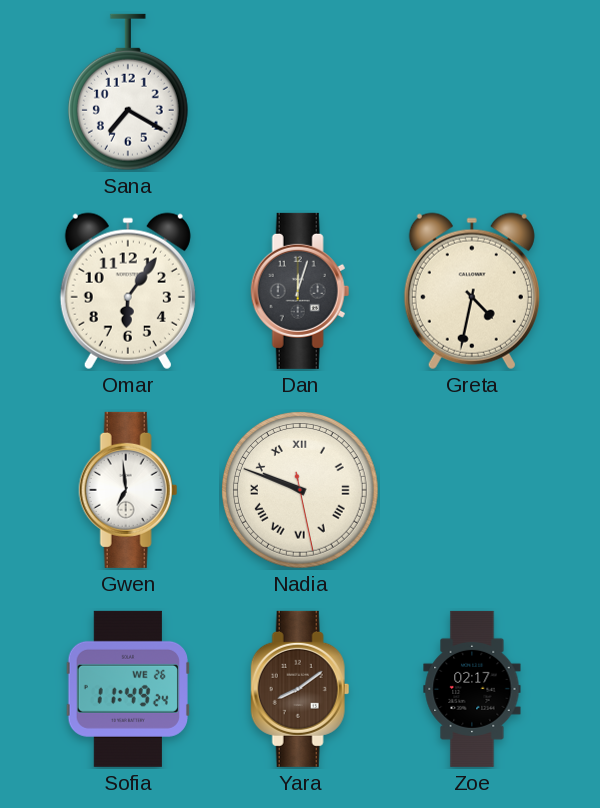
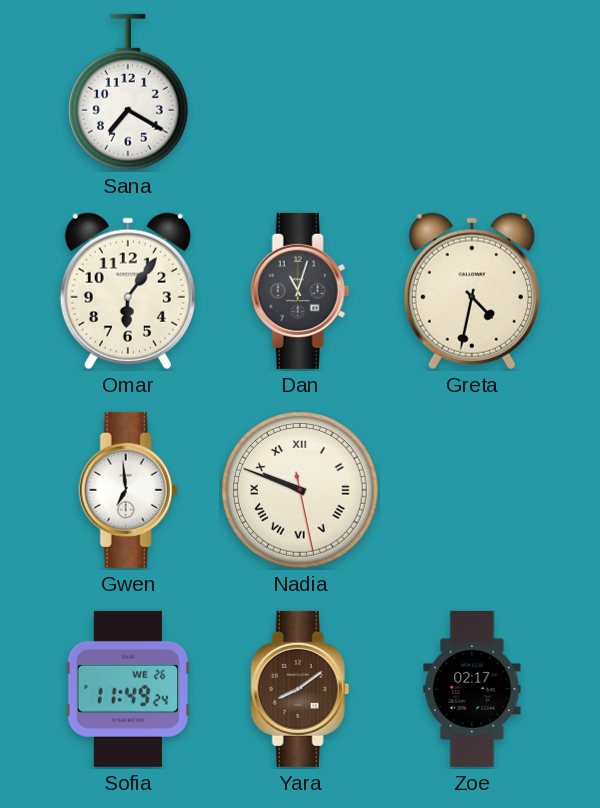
Dan: 12:03 -> 11:03 (300, 291)
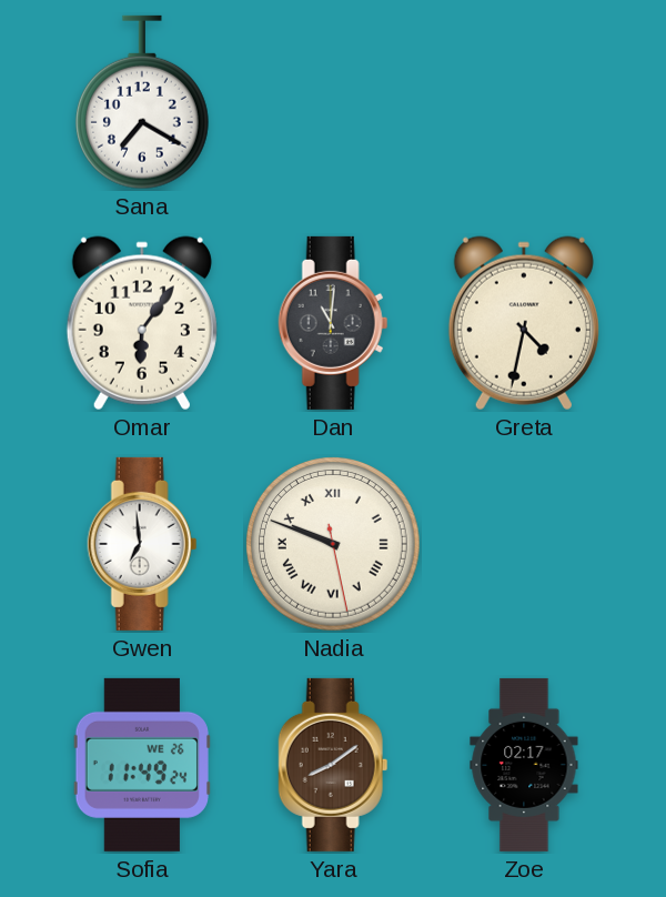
Dan: 11:03 -> 11:01 (333, 323)
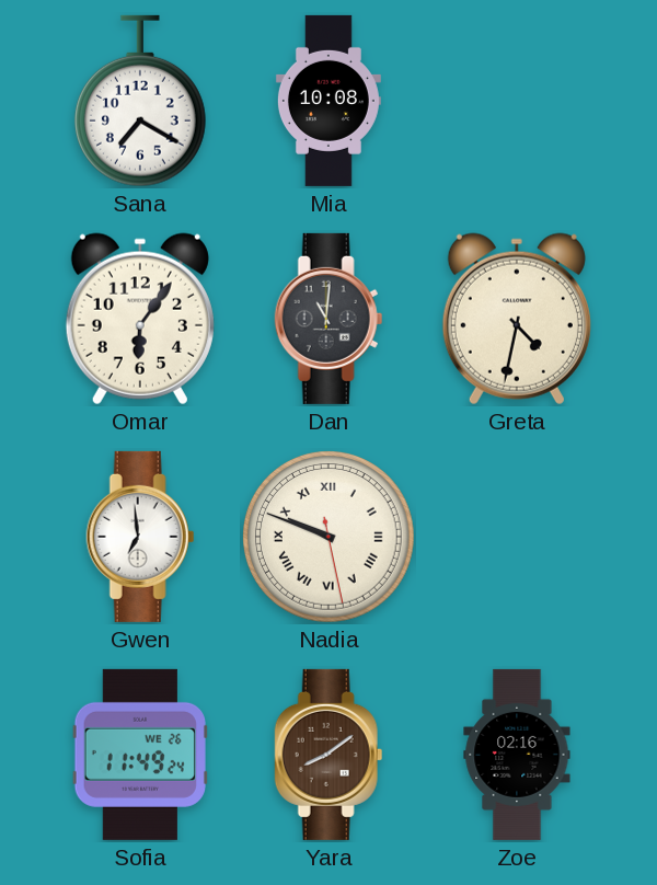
Mia: none -> 10:08 (328, 101)
Zoe: 02:17 -> 02:16 (517, 755)
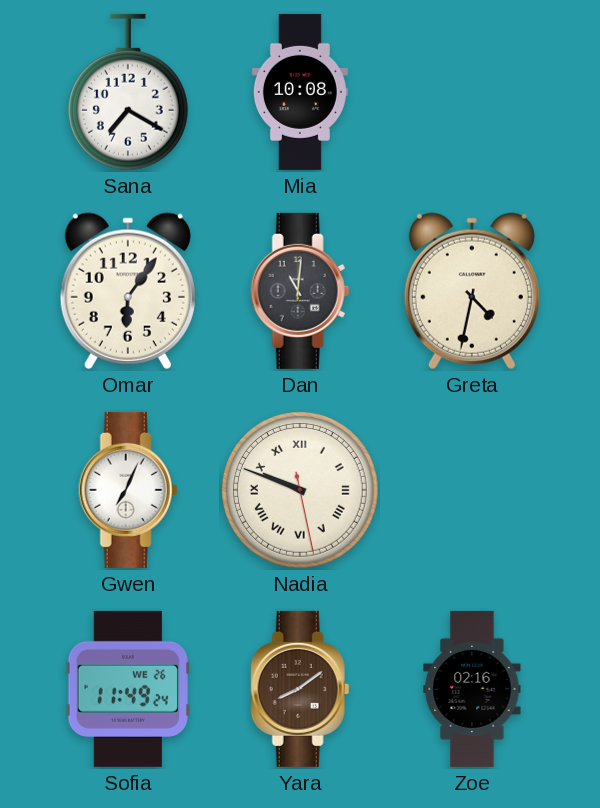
Gwen: 6:59 -> 7:04 (128, 490)
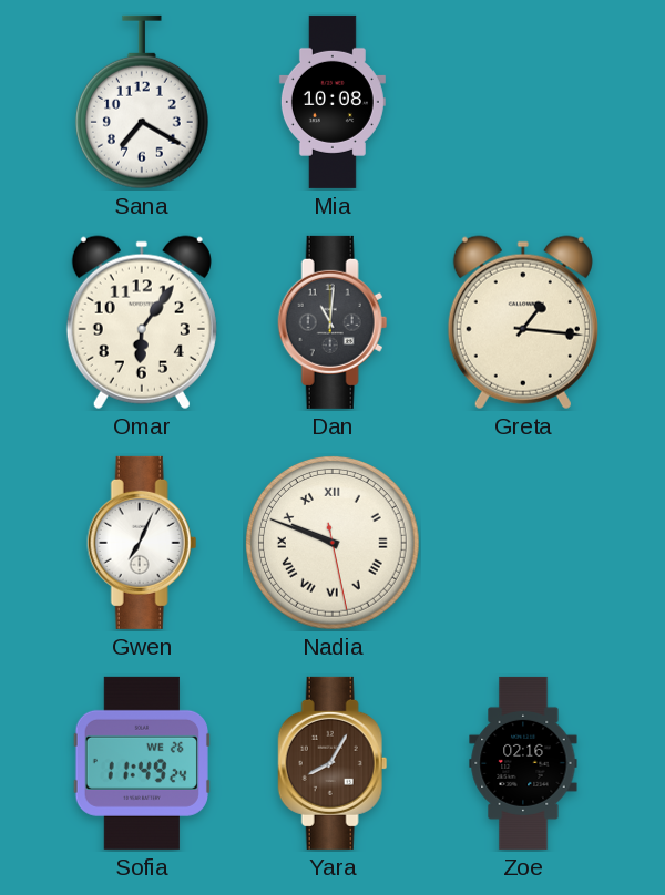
Greta: 4:32 -> 1:16 (523, 322)
Yara: 8:09 -> 8:05 (332, 763)
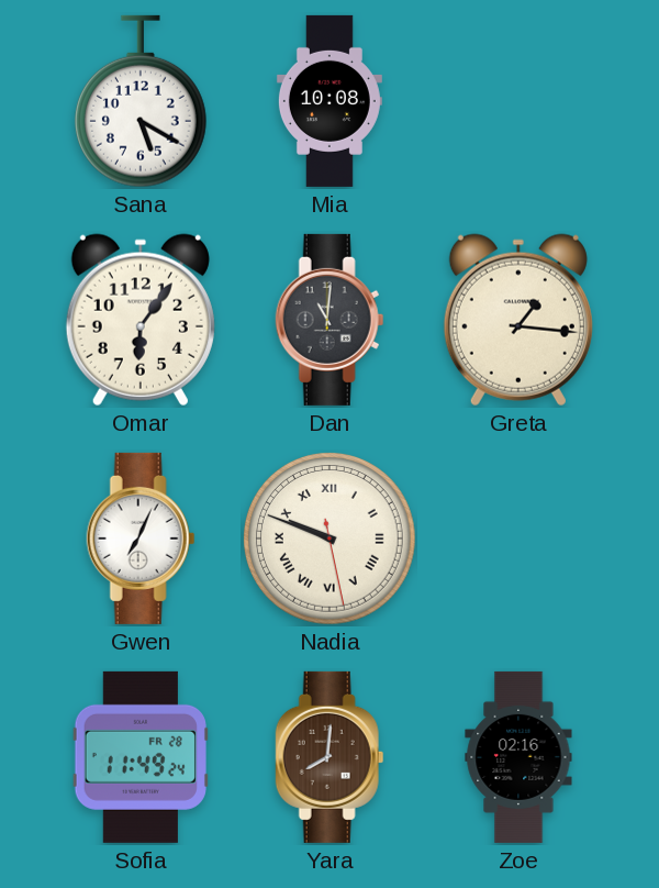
Sana: 7:20 -> 5:20 (141, 101)
Sofia date: WE 26 -> FR 28 (141, 757)
Yara: 8:05 -> 8:01 (329, 757)
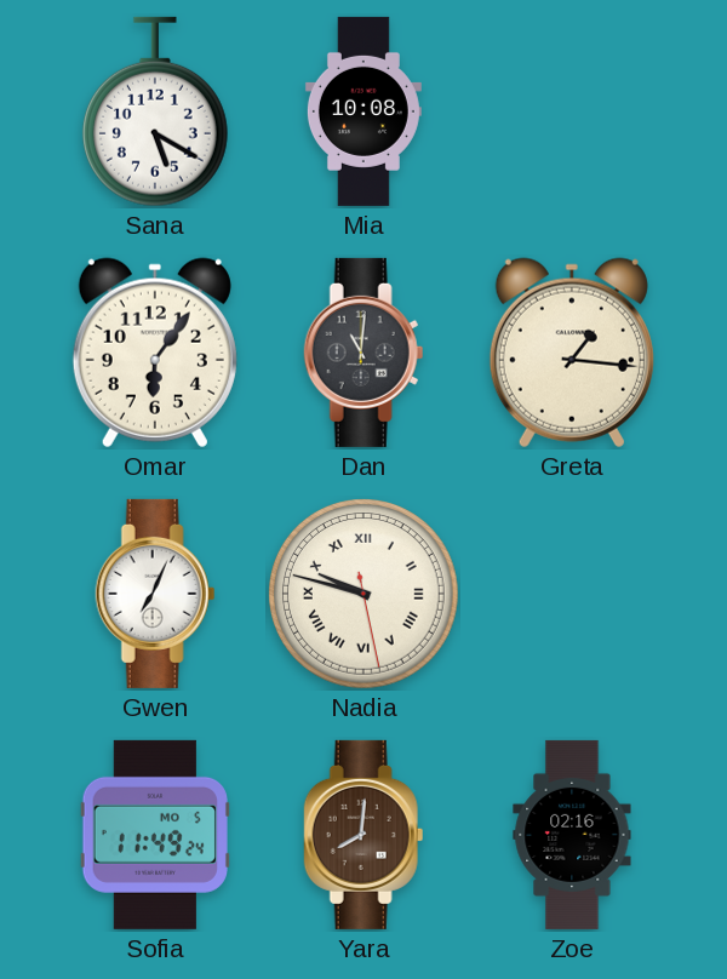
Nadia: 9:48 -> 9:47 (365, 595)
Sofia date: FR 28 -> MO 5 (155, 835)
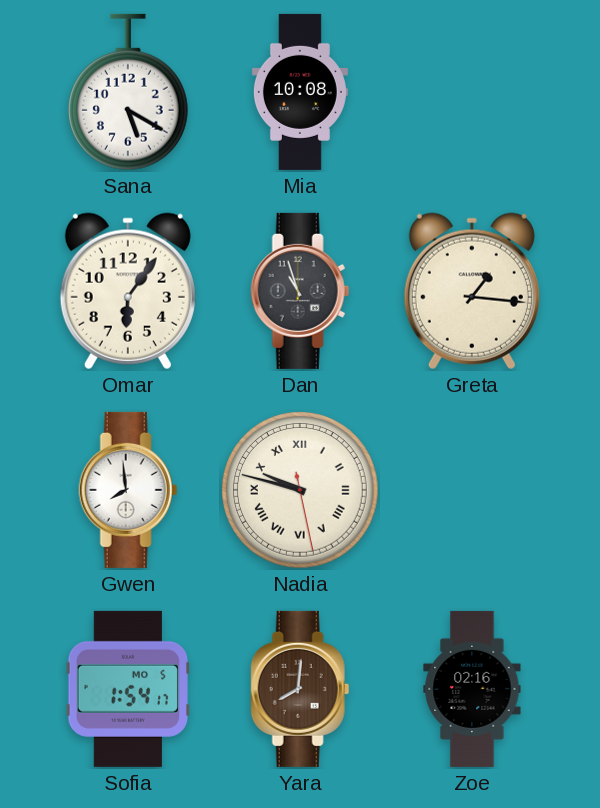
Dan: 11:01 -> 10:57 (300, 291)
Gwen: 7:04 -> 7:59 (128, 490)
Sofia: 11:49 -> 1:54 (128, 689)
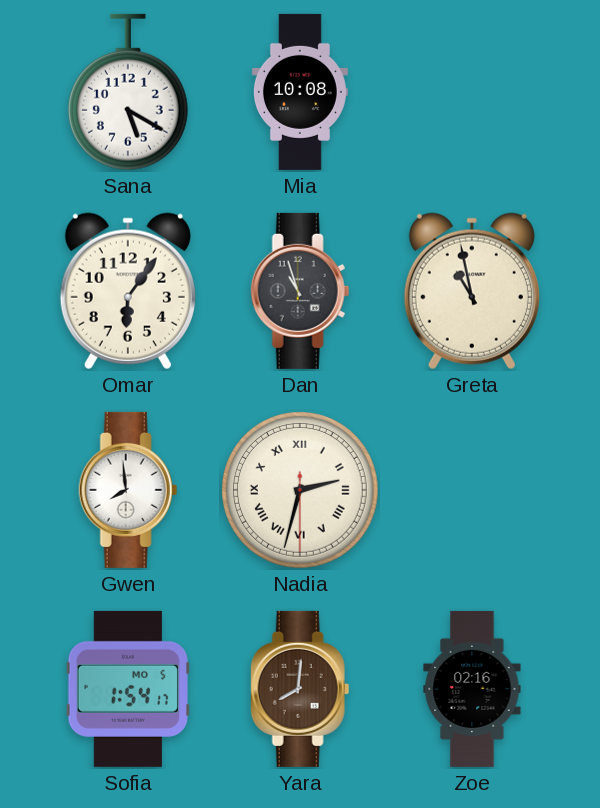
Greta: 1:16 -> 10:58 (472, 291)
Nadia: 9:47 -> 2:32 (301, 491)
